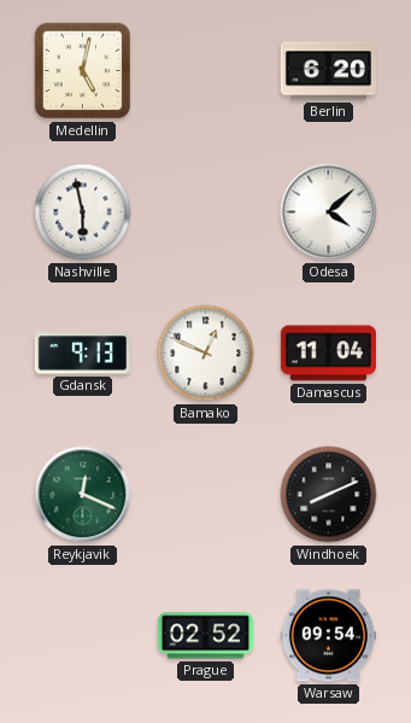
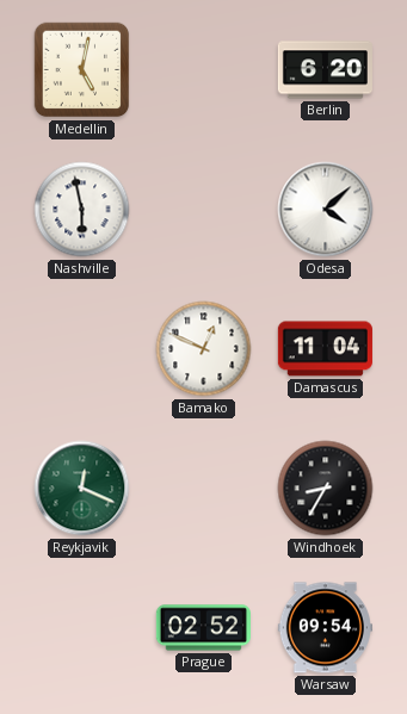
Gdansk: 9:13 -> none (82, 354)
Windhoek: 8:11 -> 8:35 (326, 489)
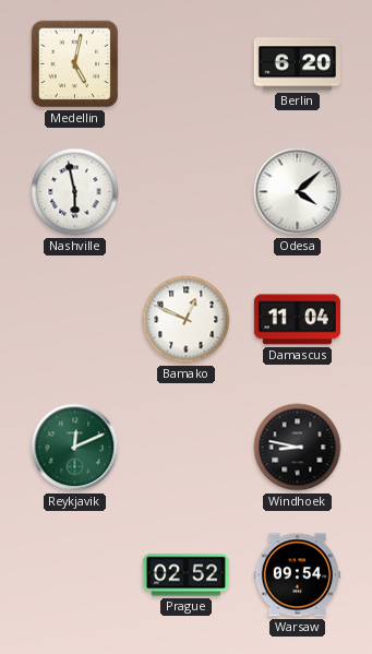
Reykjavik: 12:19 -> 12:11 (75, 448)
Windhoek: 8:35 -> 8:47 (298, 448)
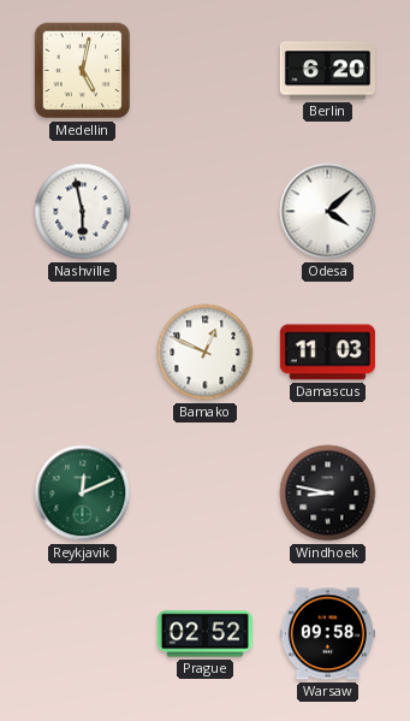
Damascus: 11:04 -> 11:03 (327, 353)
Warsaw: 09:54 -> 09:58 (327, 634)
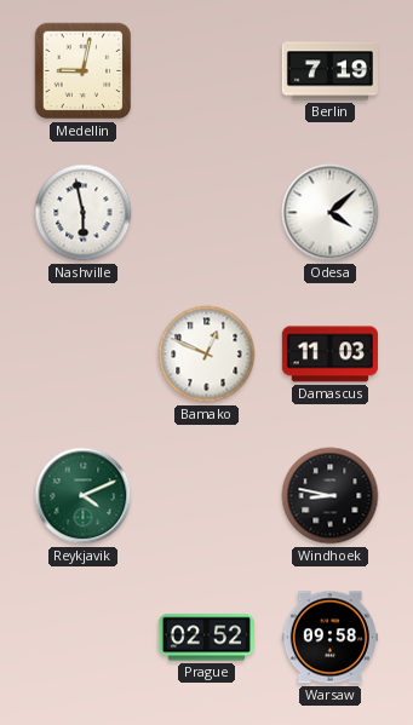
Medellin: 5:02 -> 9:02 (84, 71)
Berlin: 6:20 -> 7:19 (329, 71)
Reykjavik: 12:11 -> 4:11 (84, 496)
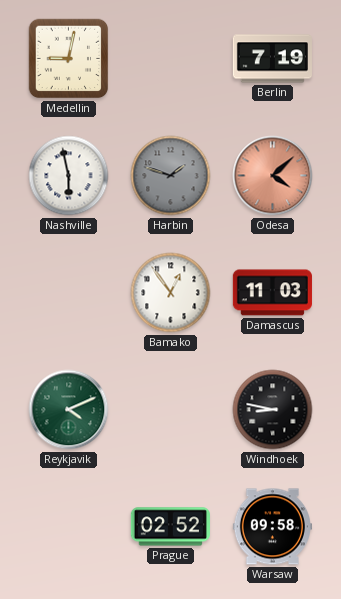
Harbin: none -> 1:48 (171, 176)
Odesa dial: white -> salmon (273, 176)
Bamako: 12:49 -> 12:54 (171, 293)
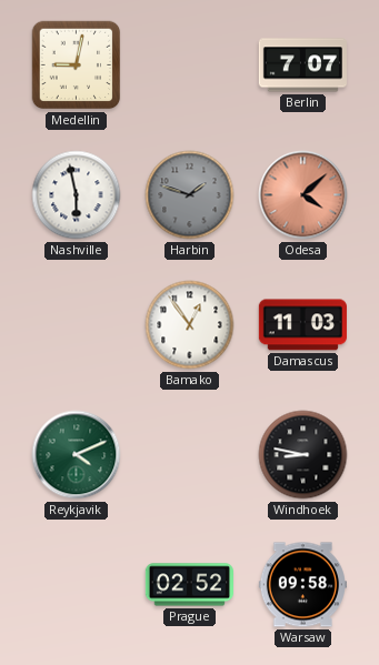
Berlin: 7:19 -> 7:07 (302, 66)
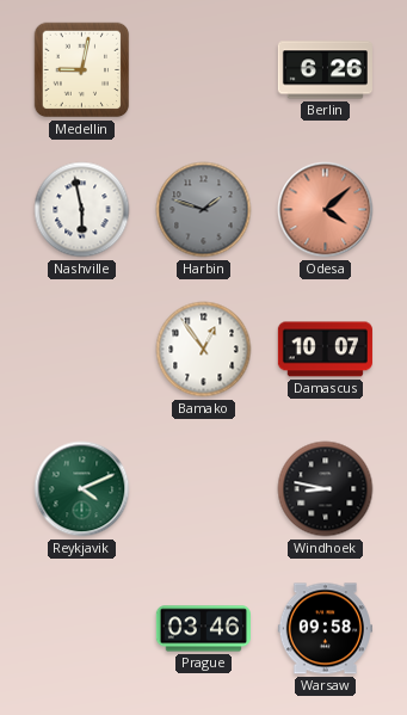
Berlin: 7:07 -> 6:26 (325, 70)
Damascus: 11:03 -> 10:07 (325, 350)
Prague: 02:52 -> 03:46 (203, 629)
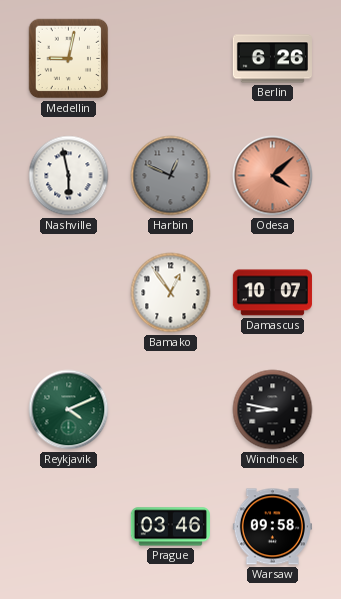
Harbin: 1:48 -> 12:49 (171, 176)
